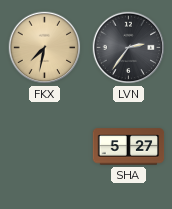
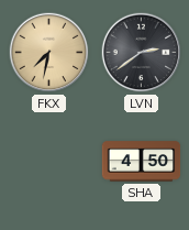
LVN: 2:36 -> 2:39 (142, 53)
SHA: 5:27 -> 4:50 (142, 162)
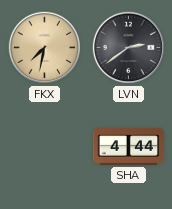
SHA: 4:50 -> 4:44 (129, 147)
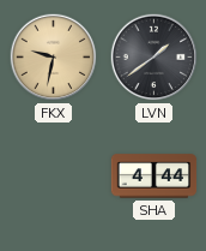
FKX: 7:32 -> 9:32 (54, 58)
LVN: 2:39 -> 1:39 (154, 58)
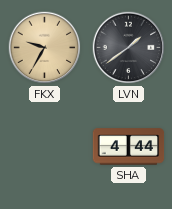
FKX: 9:32 -> 9:35 (45, 48)
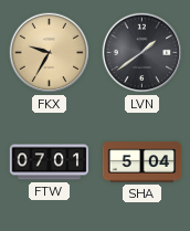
FTW: none -> 07:01 (50, 162)
SHA: 4:44 -> 5:04 (142, 162)
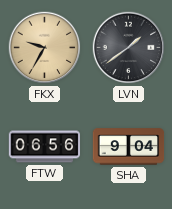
FTW: 07:01 -> 06:56 (45, 147)
SHA: 5:04 -> 9:04 (129, 147)
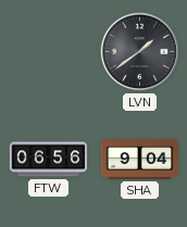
FKX: 9:35 -> none (45, 48)
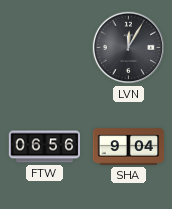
LVN: 1:39 -> 12:05 (129, 48)
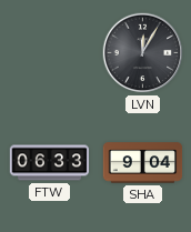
FTW: 06:56 -> 06:33 (50, 163)
